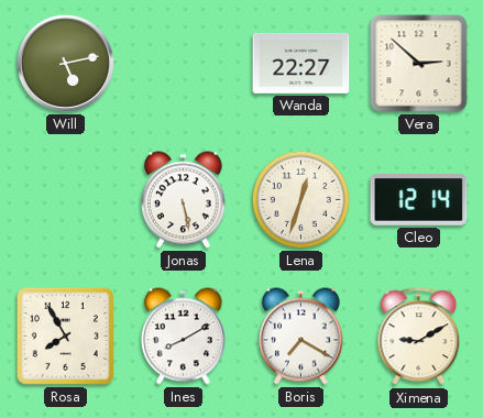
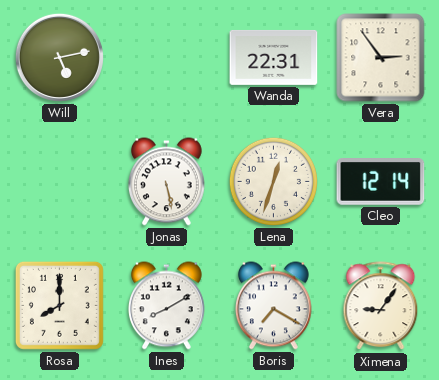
Wanda: 22:27 -> 22:31 (274, 57)
Vera: 2:52 -> 2:54 (381, 58)
Rosa: 7:55 -> 8:00 (59, 305)
Ximena: 9:10 -> 9:06 (381, 306)
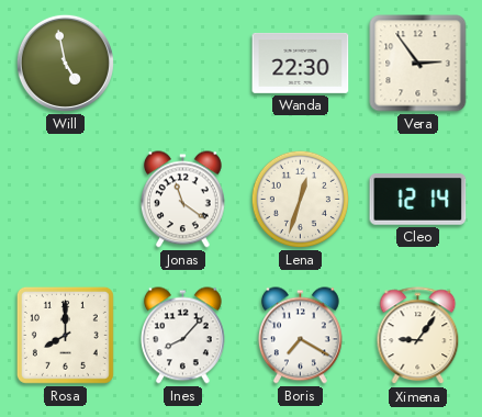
Will: 5:13 -> 4:58 (65, 63)
Wanda: 22:31 -> 22:30 (301, 63)
Jonas: 5:28 -> 11:21 (182, 200)
Ines: 8:10 -> 8:07 (182, 336)
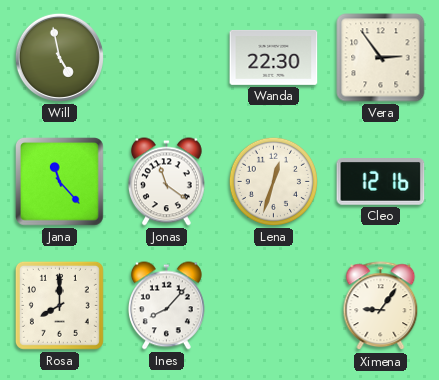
Jana: none -> 11:23 (60, 182)
Cleo: 12:14 -> 12:16 (381, 182)
Boris: 7:20 -> none (300, 336)
